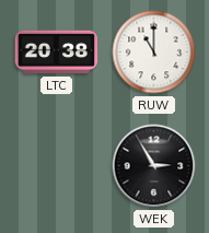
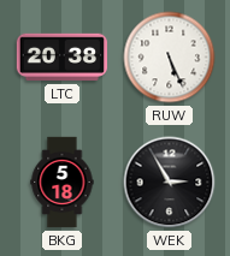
RUW: 11:00 -> 5:26 (170, 58)
BKG: none -> 5:18 (63, 183)
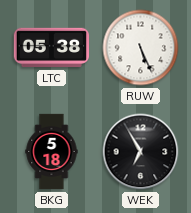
LTC: 20:38 -> 05:38 (51, 48)
WEK: 2:55 -> 6:55 (141, 152)
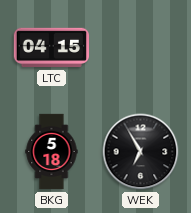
LTC: 05:38 -> 04:15 (51, 48)
RUW: 5:26 -> none (141, 48)
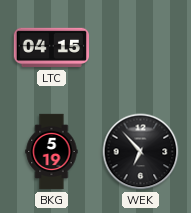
BKG: 5:18 -> 5:19 (52, 152)
WEK: 6:55 -> 6:53 (141, 152)
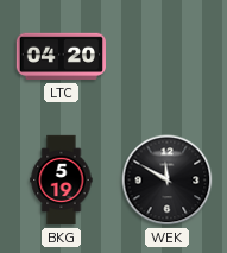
LTC: 04:15 -> 04:20 (61, 57)
WEK: 6:53 -> 11:50 (168, 181)
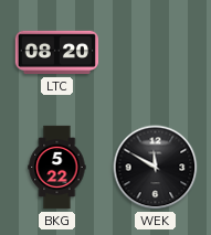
LTC: 04:20 -> 08:20 (56, 53)
BKG: 5:19 -> 5:22 (57, 168)
